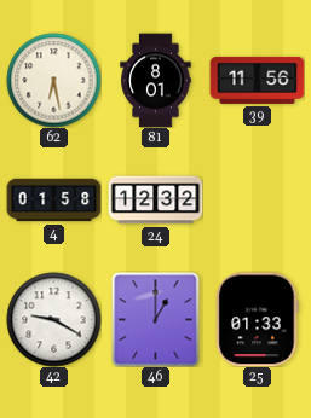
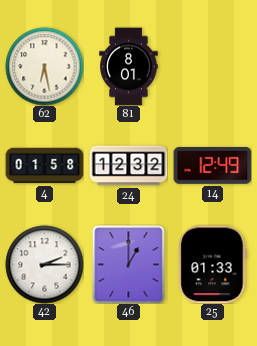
39: 11:56 -> none (257, 80)
14: none -> 12:49 (212, 165)
42: 9:20 -> 2:15 (44, 264)
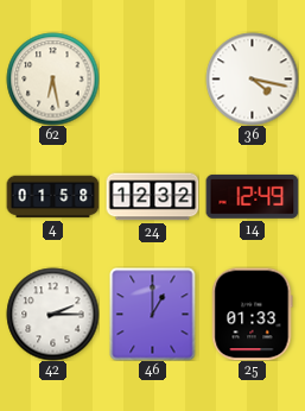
81: 8:01 -> none (129, 66)
36: none -> 4:17 (252, 78)
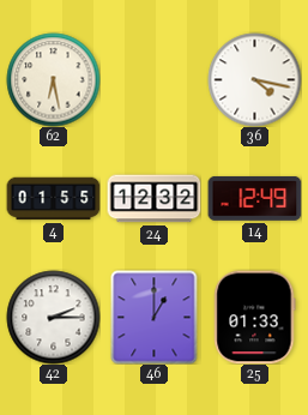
4: 01:58 -> 01:55 (53, 199)
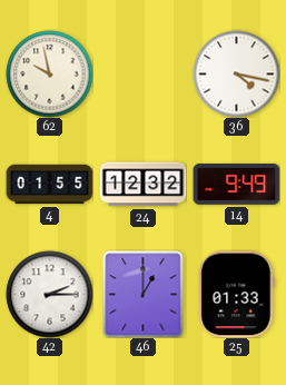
62: 6:28 -> 9:58 (49, 73)
14: 12:49 -> 9:49 (236, 184)
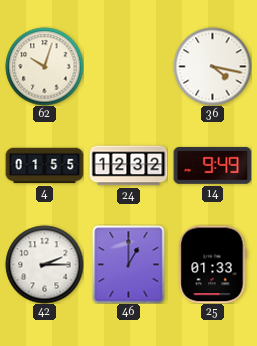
62: 9:58 -> 10:03 (44, 66)
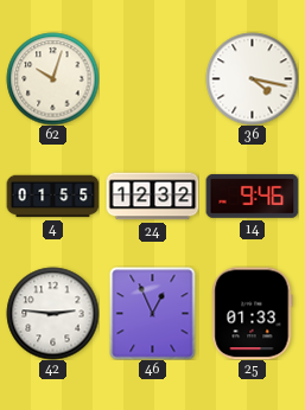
14: 9:49 -> 9:46 (252, 196)
42: 2:15 -> 2:46 (52, 313)
46: 1:00 -> 12:56 (153, 313)
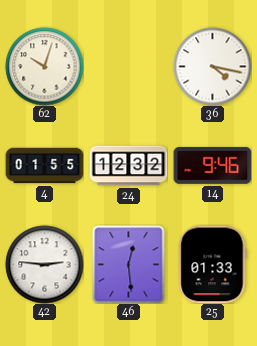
46: 12:56 -> 12:29 (129, 264)
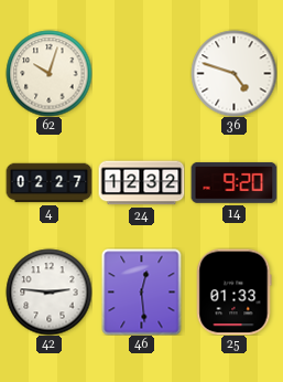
36: 4:17 -> 4:48 (233, 73)
4: 01:55 -> 02:27 (48, 183)
14: 9:46 -> 9:20 (233, 182)
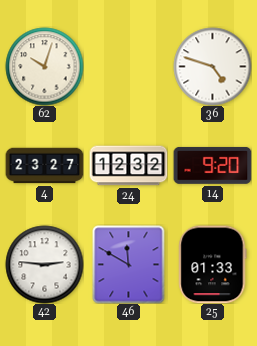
4: 02:27 -> 23:27 (44, 166)
46: 12:29 -> 11:50 (129, 264)
